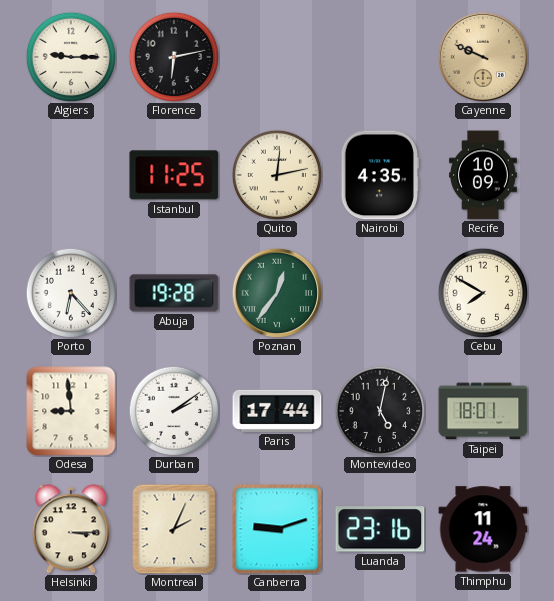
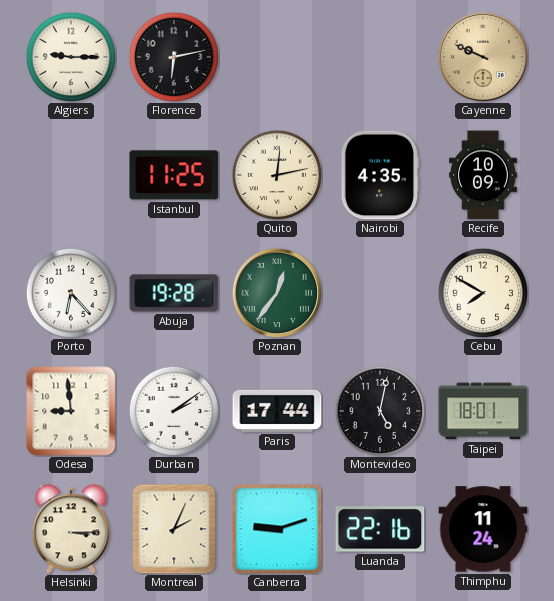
Luanda: 23:16 -> 22:16 (380, 529)
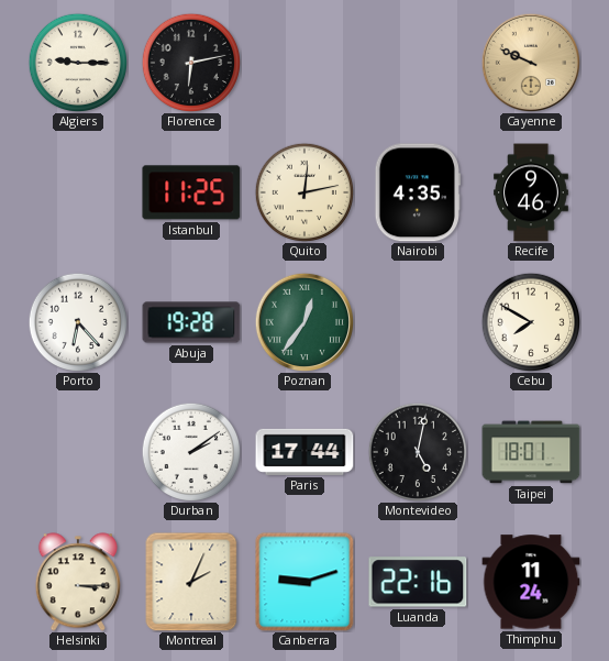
Recife: 10:09 -> 9:46 (531, 192)
Odesa: 8:59 -> none (71, 411)
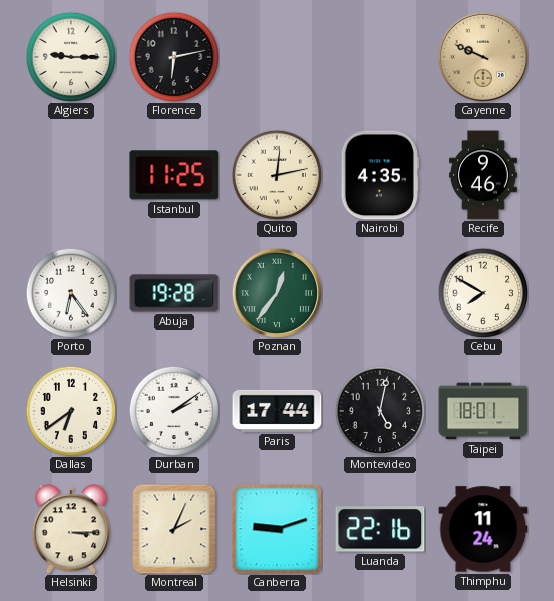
Porto: 6:23 -> 6:24 (70, 292)
Dallas: none -> 6:39 (70, 410)
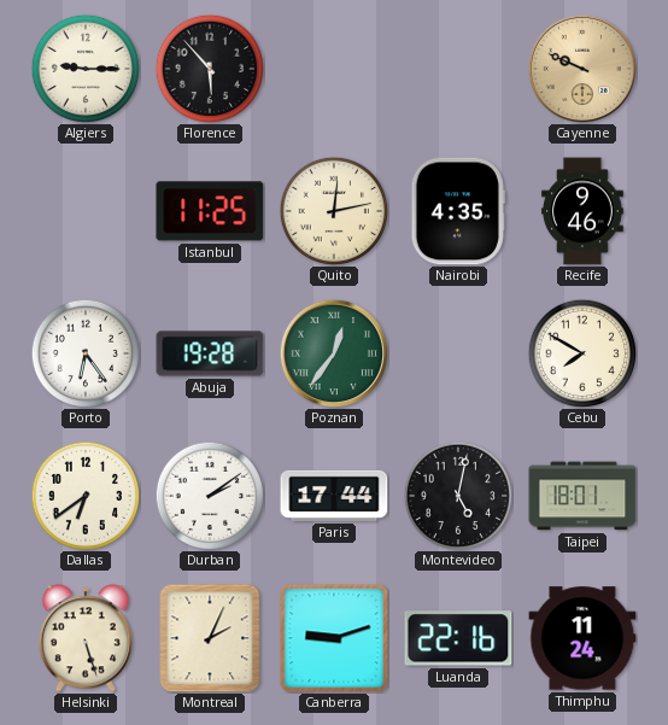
Florence: 6:13 -> 5:53 (209, 68)
Helsinki: 3:15 -> 5:27 (86, 638)
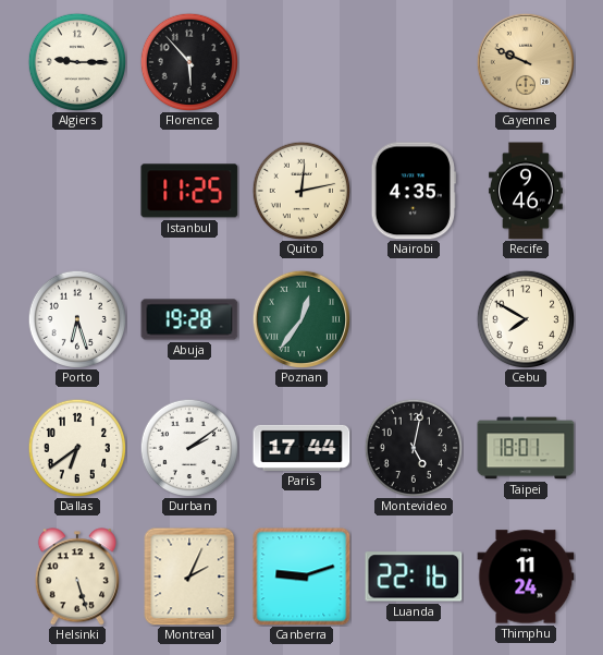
Porto: 6:24 -> 6:27 (76, 318)
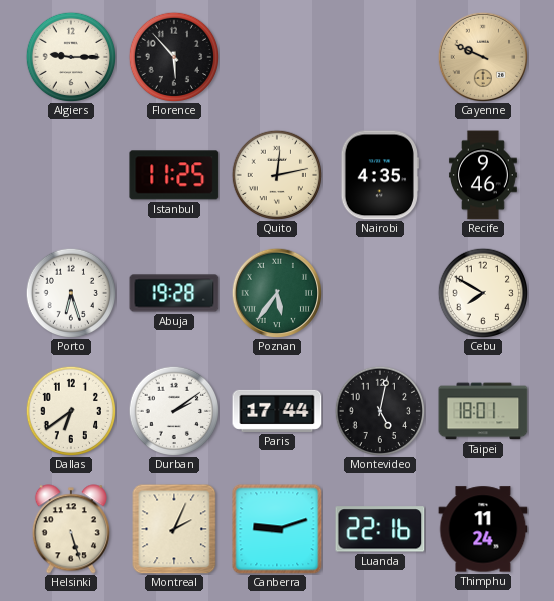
Poznan: 12:36 -> 5:36 (276, 292)
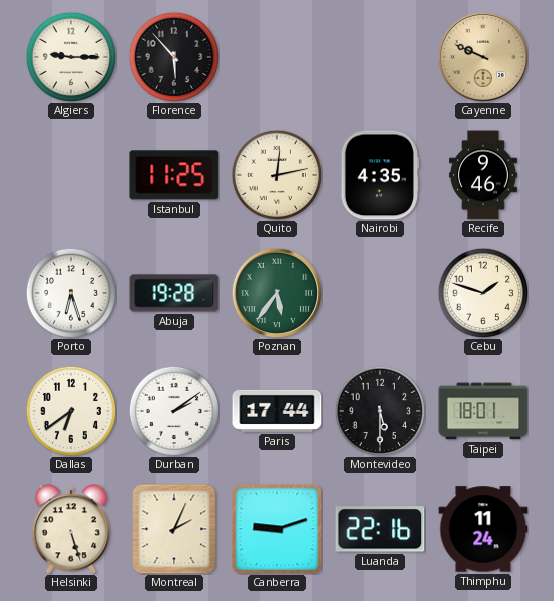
Cebu: 7:50 -> 1:48 (482, 292)
Montevideo: 5:02 -> 5:30 (379, 410)
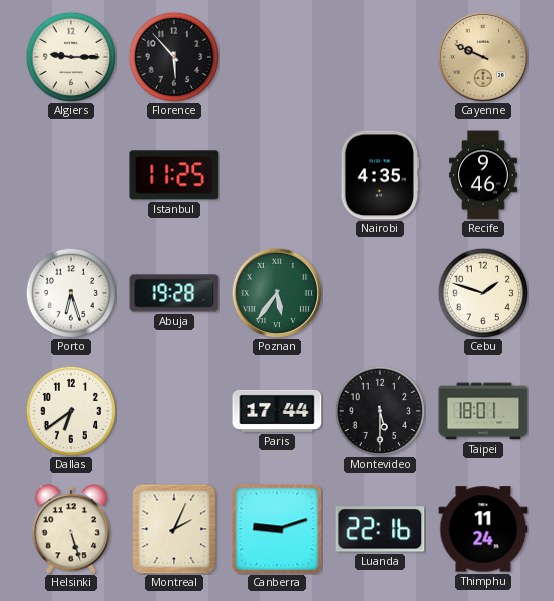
Quito: 12:13 -> none (276, 174)
Durban: 2:09 -> none (173, 410)
